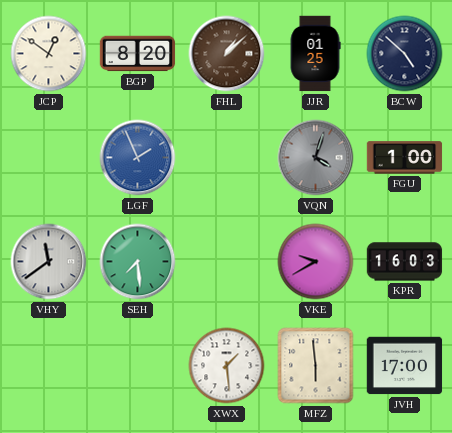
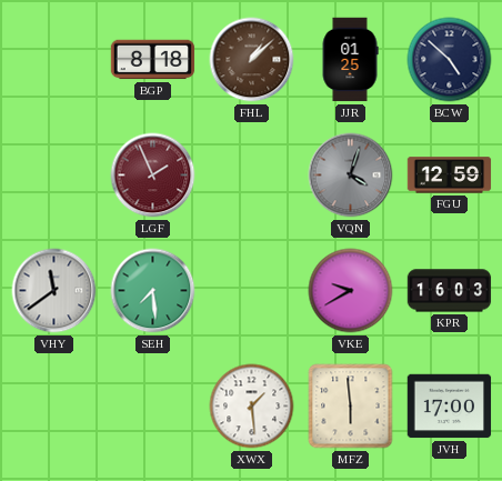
JCP: 12:51 -> none (49, 54)
BGP: 8:20 -> 8:18 (153, 60)
LGF dial: blue -> burgundy (153, 176)
FGU: 1:00 -> 12:59 (450, 176)
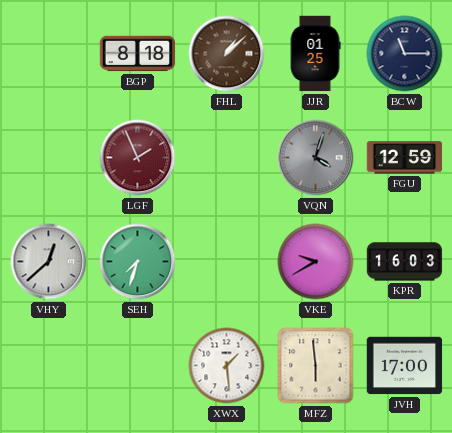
BCW: 4:52 -> 11:15 (405, 54)
VHY: 11:39 -> 12:38 (49, 262)
SEH: 7:29 -> 7:33 (138, 262)
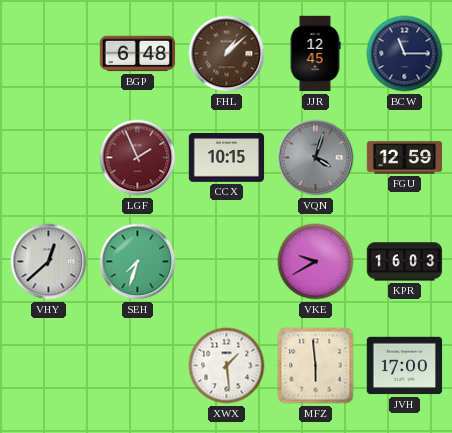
BGP: 8:18 -> 6:48 (138, 54)
JJR: 01:25 -> 12:45 (315, 54)
CCX: none -> 10:15 (227, 158)
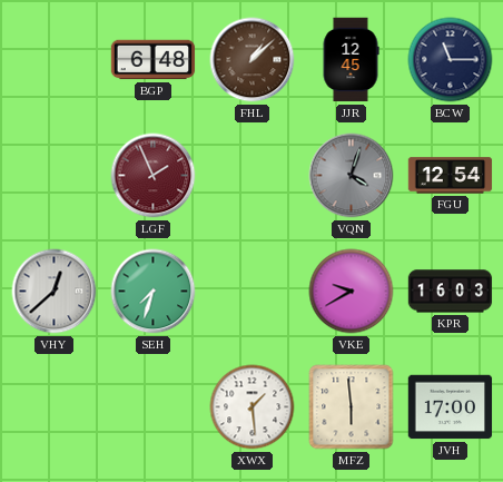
CCX: 10:15 -> none (227, 158)
FGU: 12:59 -> 12:54 (451, 176)
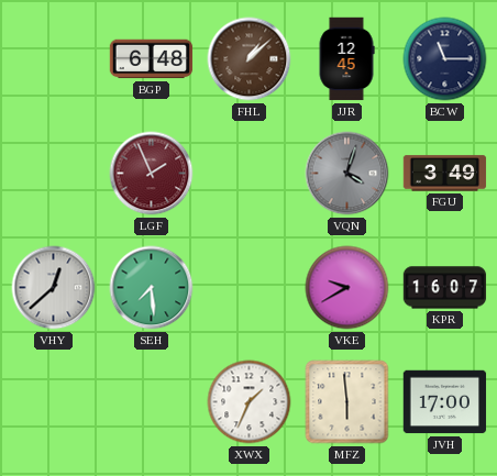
FGU: 12:54 -> 3:49 (445, 174)
SEH: 7:33 -> 7:29 (152, 288)
KPR: 16:03 -> 16:07 (445, 288)
XWX: 1:29 -> 1:34 (250, 402)
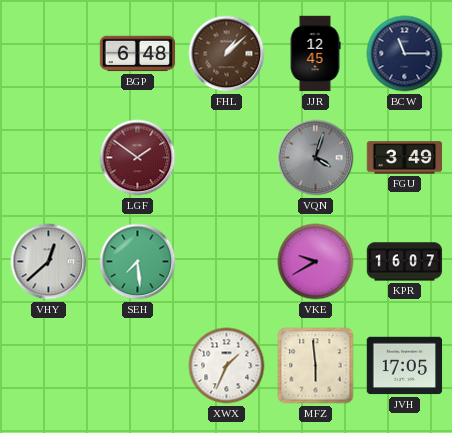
LGF: 1:56 -> 1:51 (138, 158)
JVH: 17:00 -> 17:05 (405, 366)
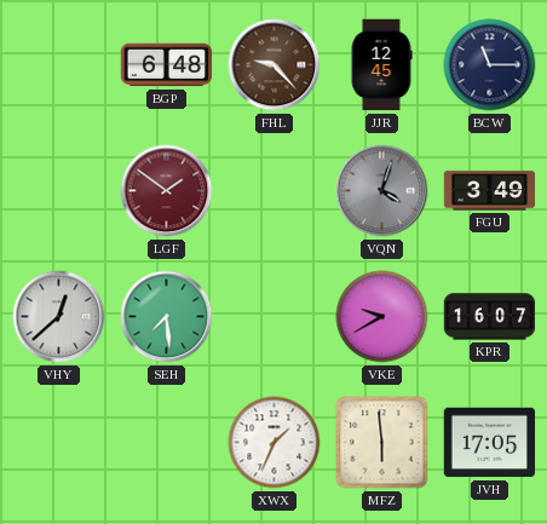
FHL: 1:08 -> 9:23 (275, 65)
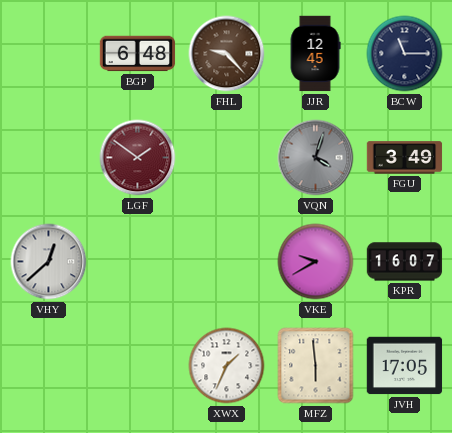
SEH: 7:29 -> none (167, 317)
